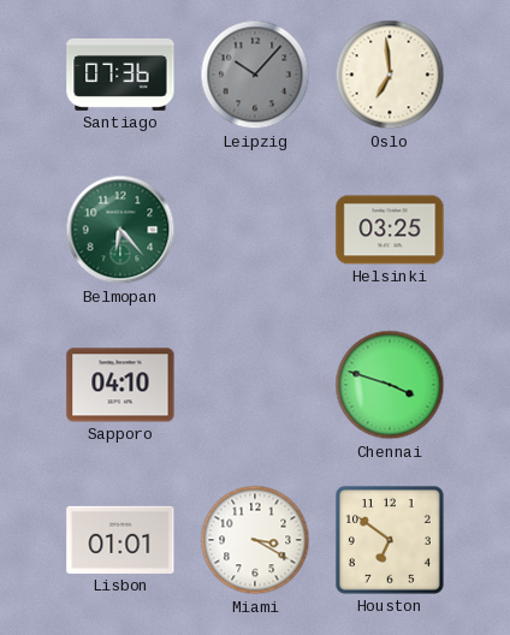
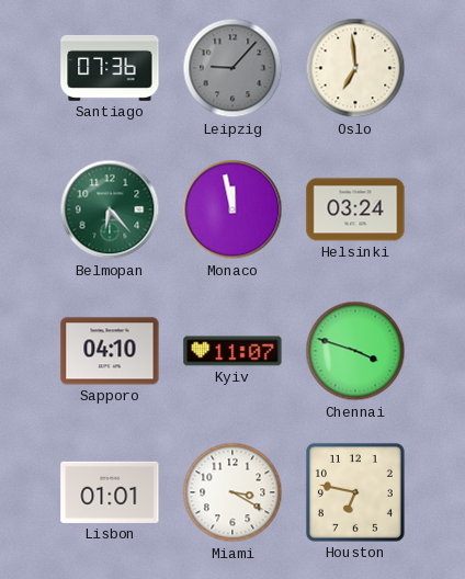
Leipzig: 10:07 -> 9:07 (232, 68)
Monaco: none -> 11:58 (232, 209)
Helsinki: 03:25 -> 03:24 (355, 209)
Kyiv: none -> 11:07 (232, 351)
Houston: 6:51 -> 6:47 (355, 492)
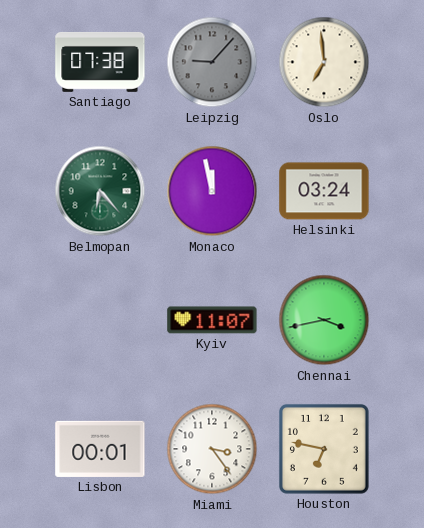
Santiago: 07:36 -> 07:38 (100, 62)
Sapporo: 04:10 -> none (110, 351)
Chennai: 3:48 -> 3:43 (324, 320)
Lisbon: 01:01 -> 00:01 (100, 449)
Miami: 3:20 -> 3:24 (212, 449)
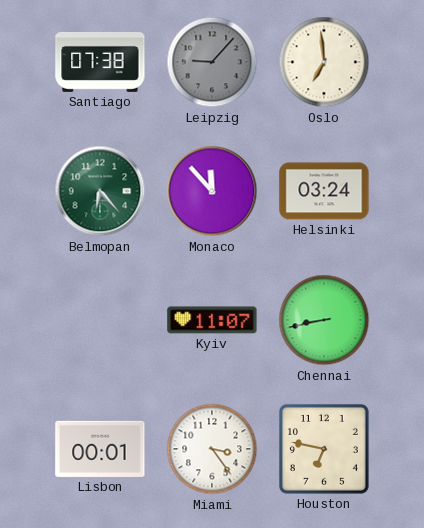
Monaco: 11:58 -> 11:53 (212, 191)
Chennai: 3:43 -> 8:43 (324, 320)
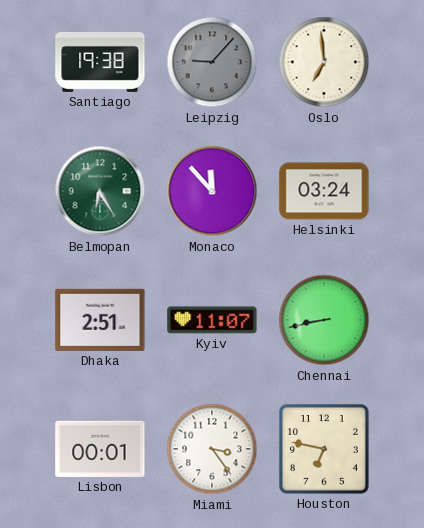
Santiago: 07:38 -> 19:38 (100, 62)
Belmopan: 6:23 -> 6:25 (100, 191)
Dhaka: none -> 2:51 (100, 320)
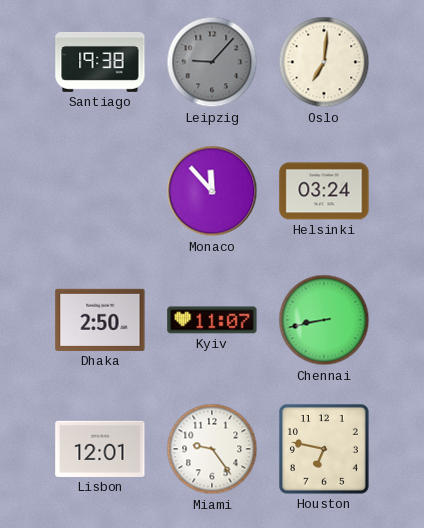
Oslo: 6:59 -> 7:01 (324, 62)
Belmopan: 6:25 -> none (100, 191)
Dhaka: 2:51 -> 2:50 (100, 320)
Lisbon: 00:01 -> 12:01 (100, 449)
Miami: 3:24 -> 9:24 (212, 449)
